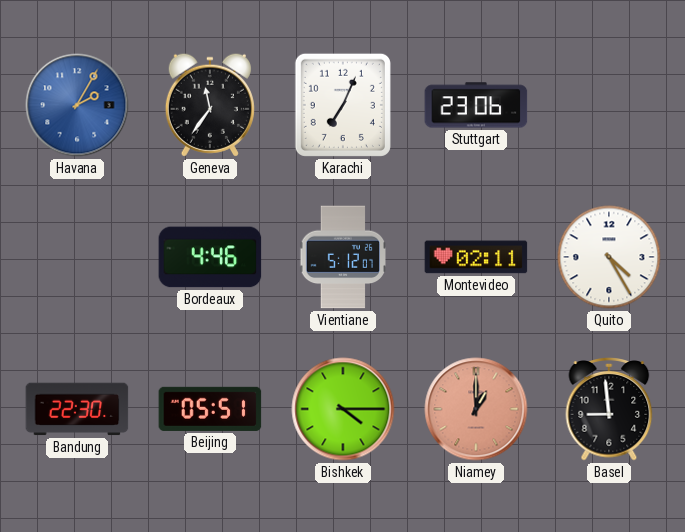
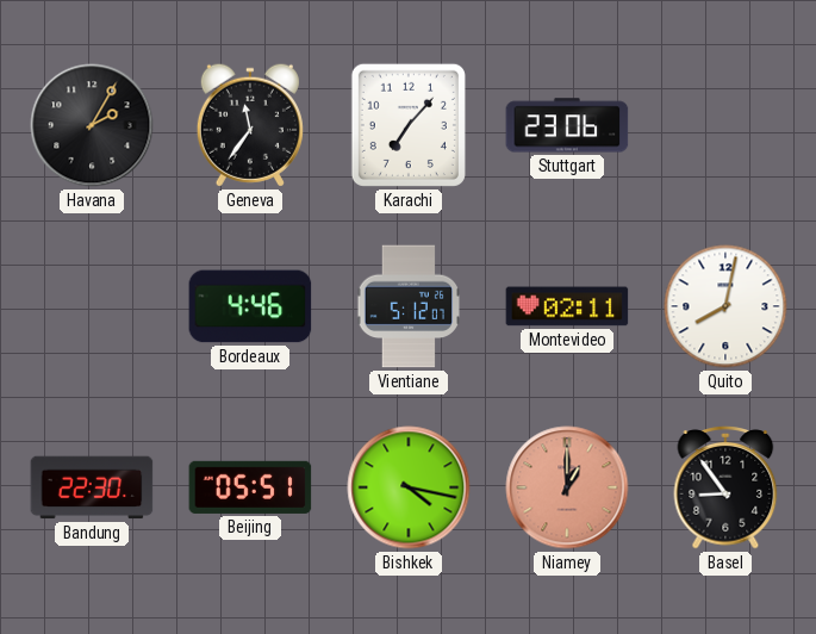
Havana dial: blue -> black (92, 125)
Karachi: 7:04 -> 7:07 (409, 125)
Quito: 4:25 -> 8:02 (725, 306)
Bishkek: 4:15 -> 4:17 (409, 487)
Basel: 8:59 -> 8:54 (725, 489)
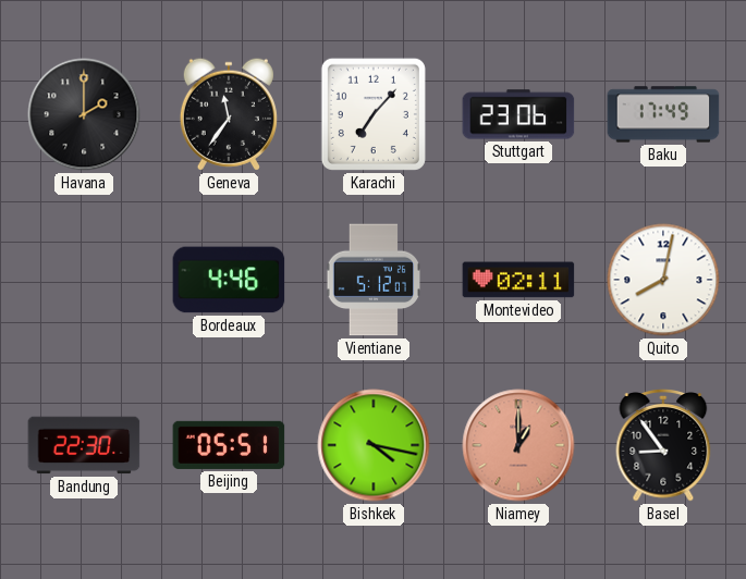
Havana: 2:05 -> 2:00 (84, 114)
Baku: none -> 17:49 (663, 114)
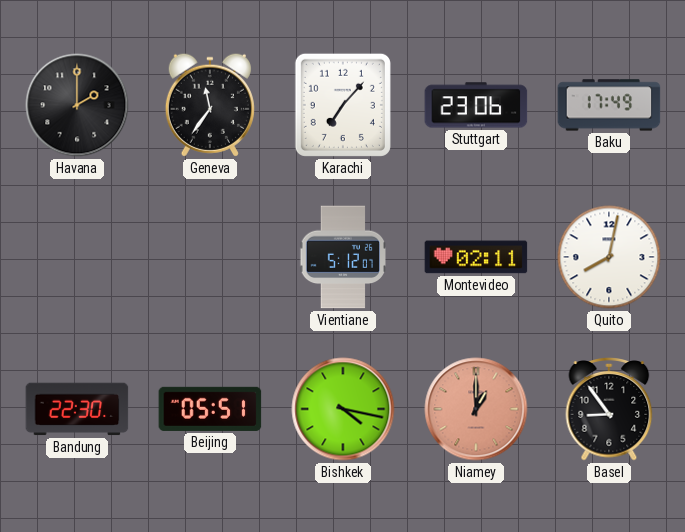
Bordeaux: 4:46 -> none (229, 280)
